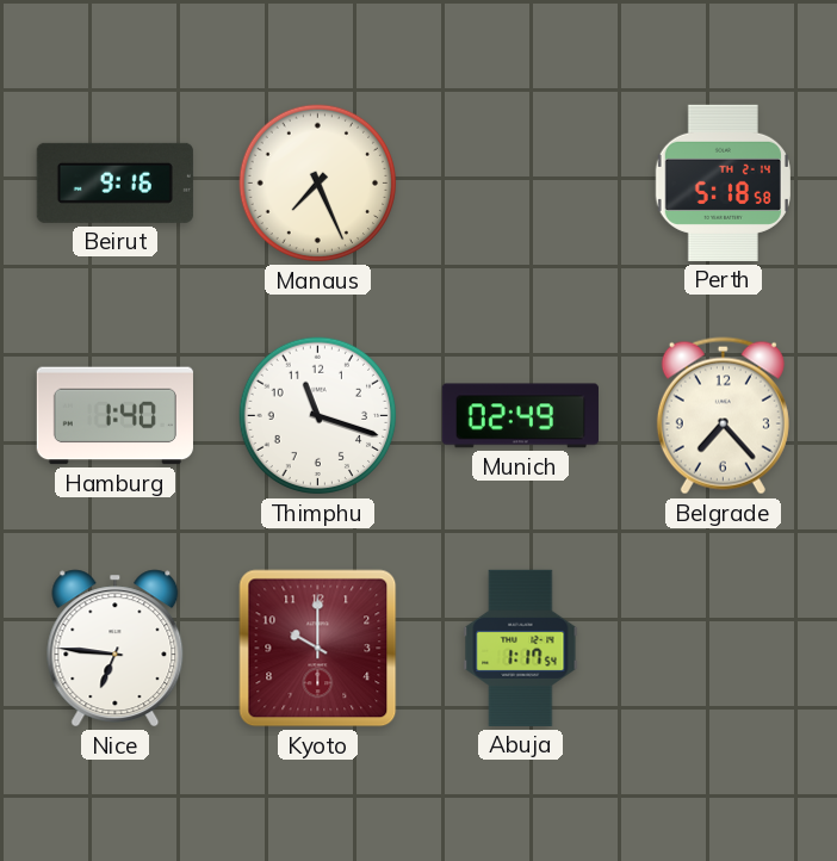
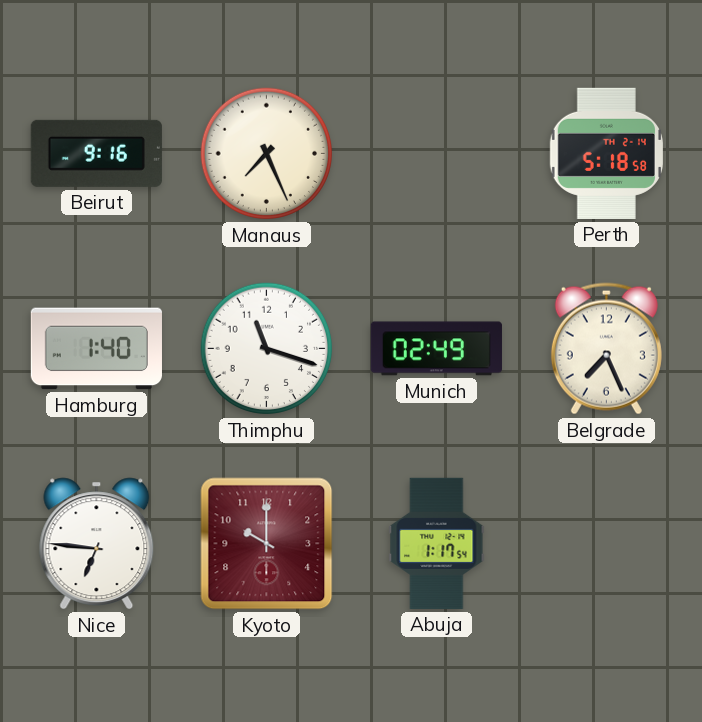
Belgrade: 7:23 -> 7:26 (606, 349)
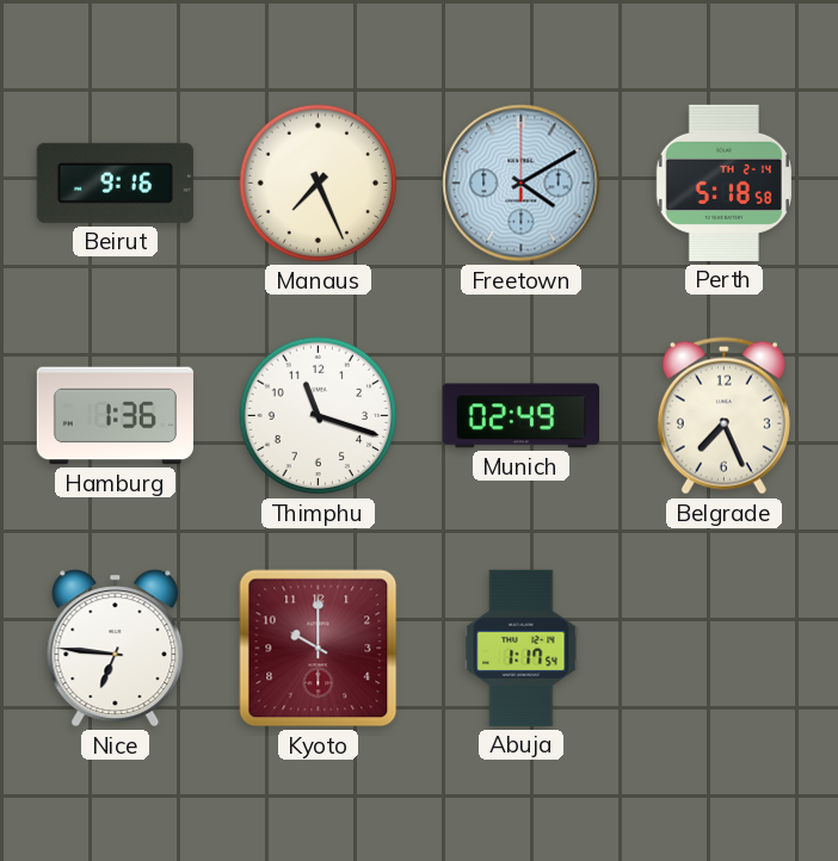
Freetown: none -> 4:10 (522, 184)
Hamburg: 1:40 -> 1:36 (115, 416)
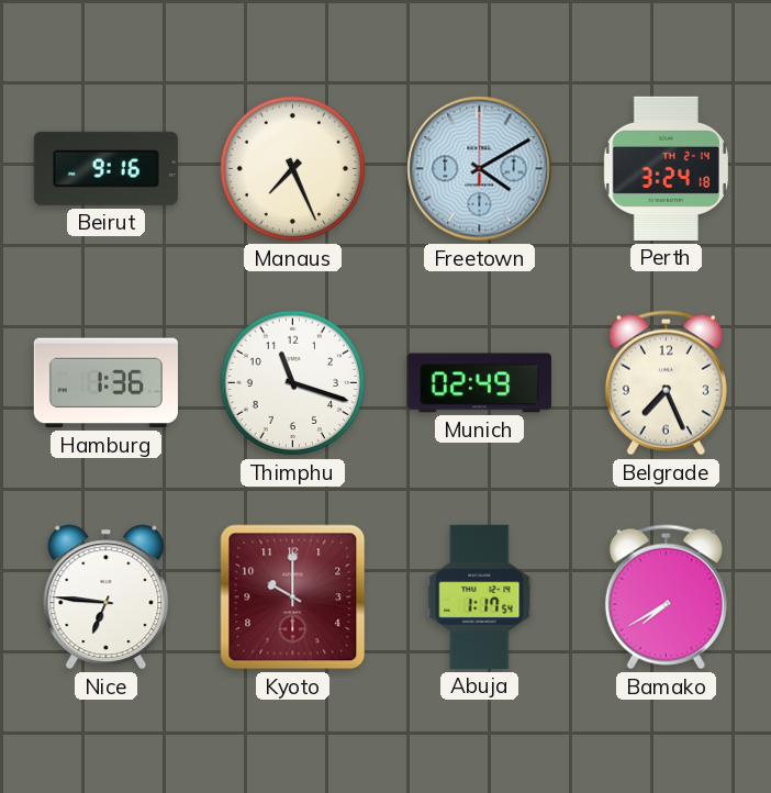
Perth: 5:18 -> 3:24 (666, 168)
Bamako: none -> 7:40 (666, 597)
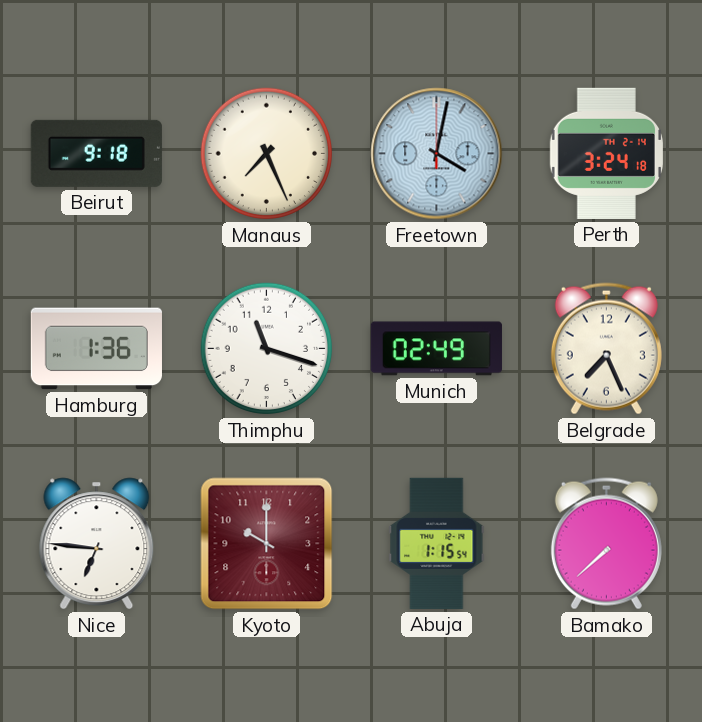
Beirut: 9:16 -> 9:18 (96, 153)
Freetown: 4:10 -> 4:02 (437, 154)
Abuja: 1:17 -> 1:15 (437, 543)
Bamako: 7:40 -> 7:38 (606, 544)
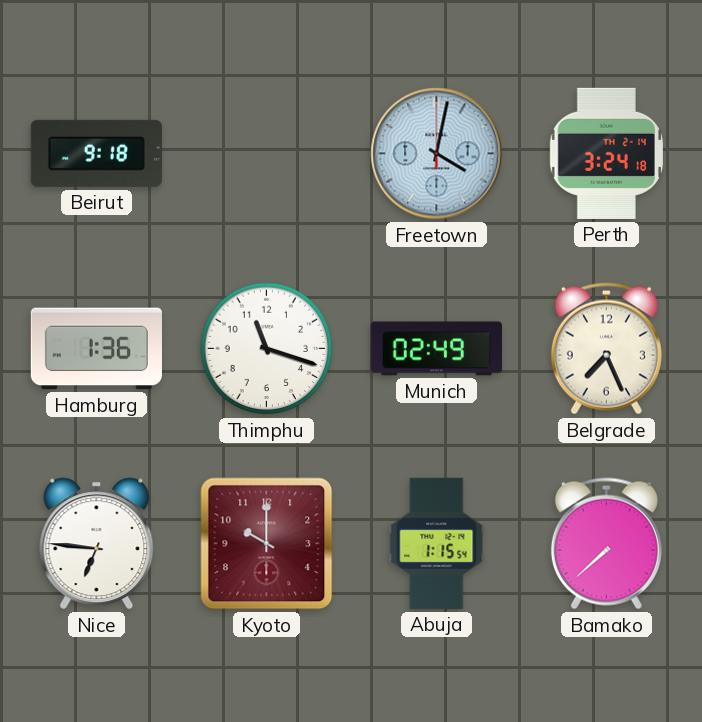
Manaus: 7:26 -> none (267, 154)
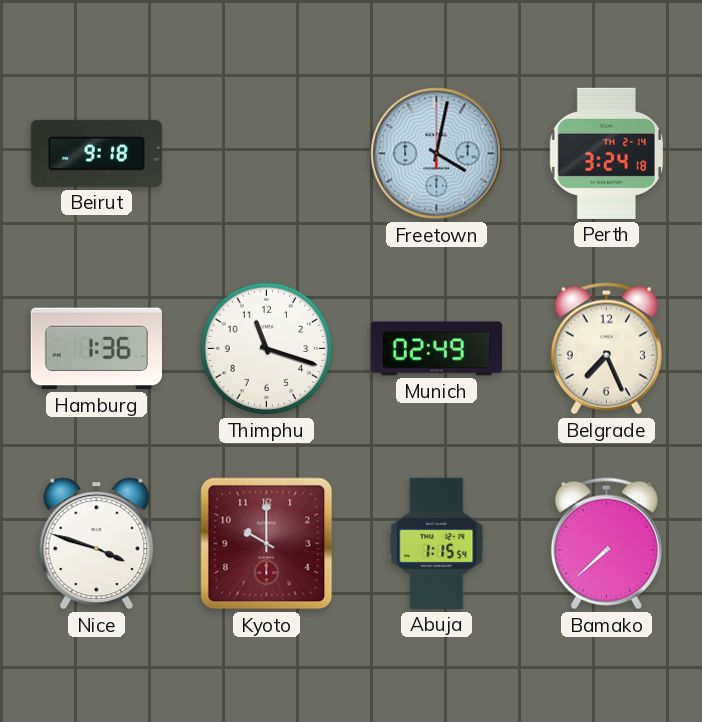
Nice: 6:46 -> 3:48 (97, 544)
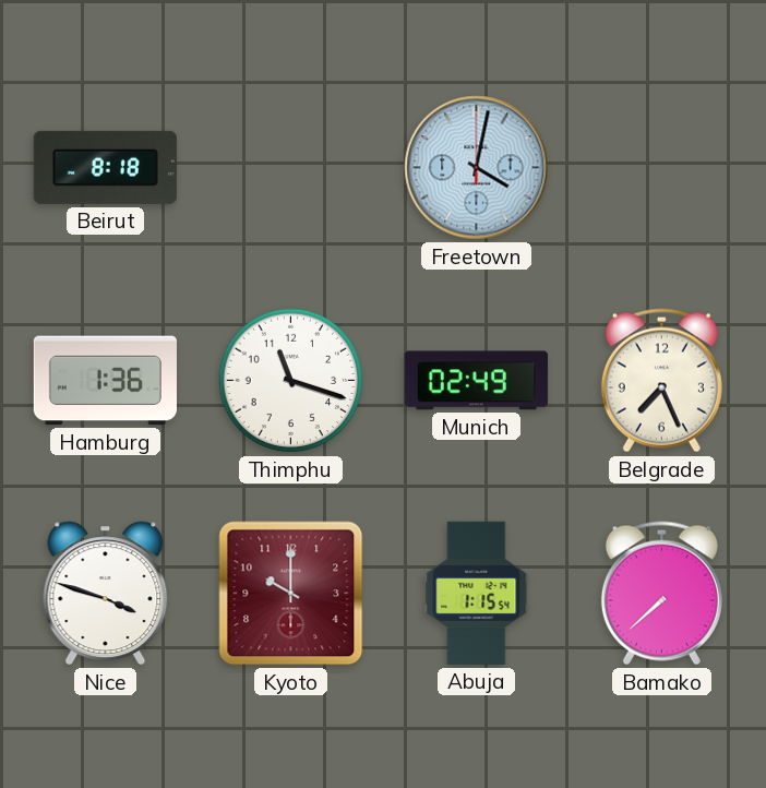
Beirut: 9:18 -> 8:18 (105, 167)
Perth: 3:24 -> none (606, 153)
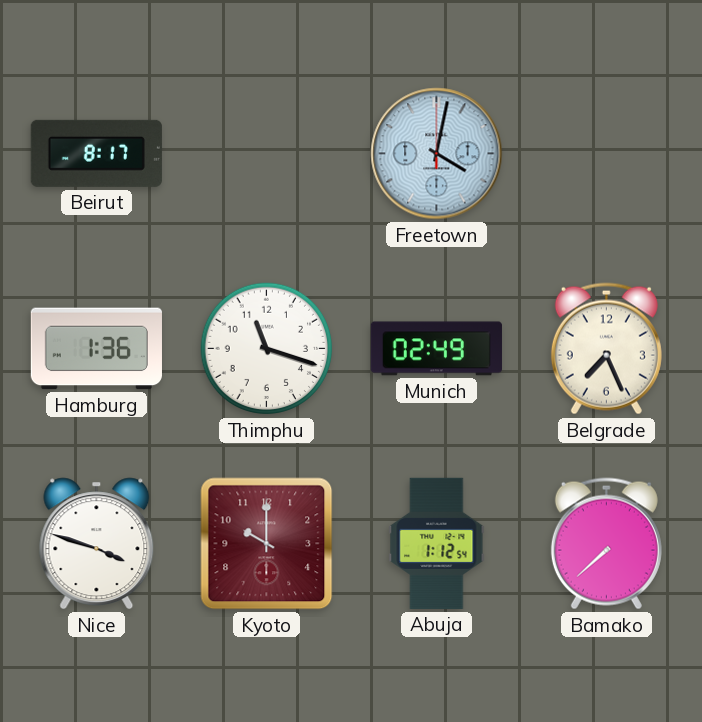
Beirut: 8:18 -> 8:17 (96, 153)
Abuja: 1:15 -> 1:12 (437, 543)
